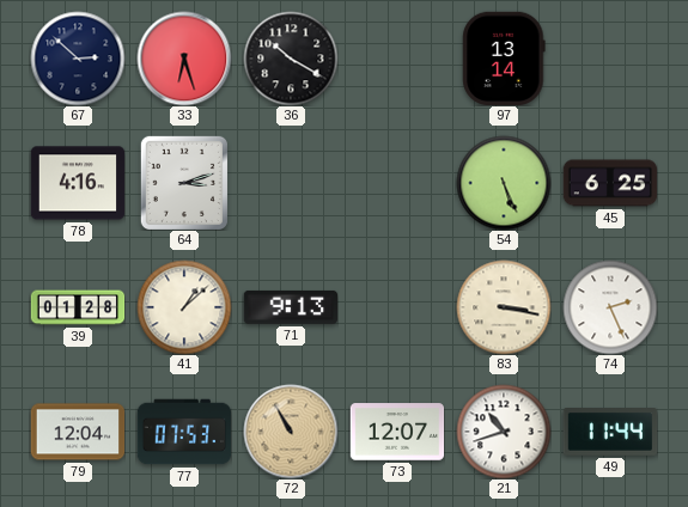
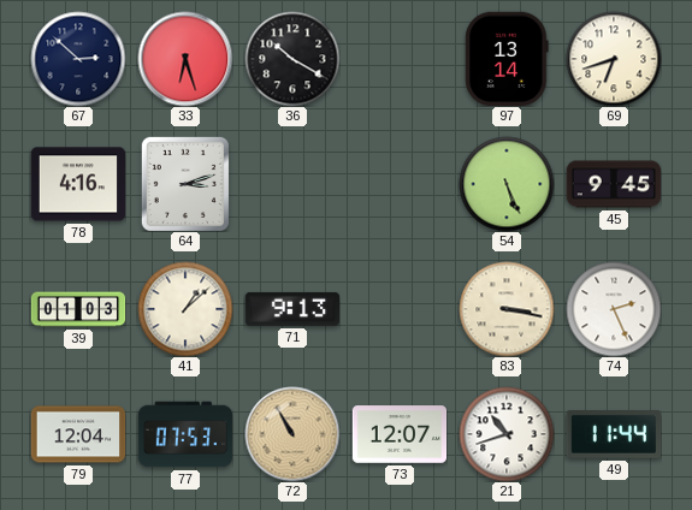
69: none -> 6:42 (614, 59)
45: 6:25 -> 9:45 (614, 184)
39: 01:28 -> 01:03 (78, 309)
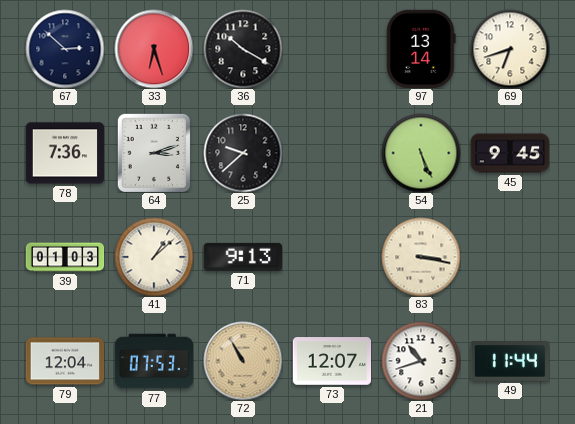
78: 4:16 -> 7:36 (65, 153)
25: none -> 9:38 (243, 153)
74: 2:26 -> none (614, 309)
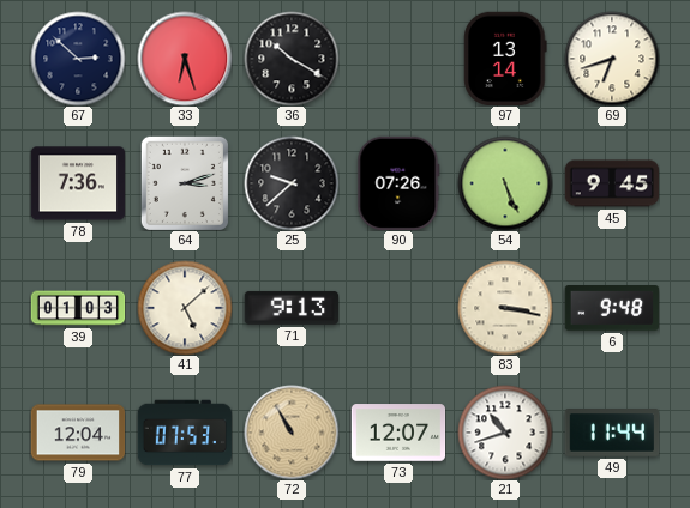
90: none -> 07:26 (398, 182)
41: 1:08 -> 5:08 (185, 308)
6: none -> 9:48 (611, 309)
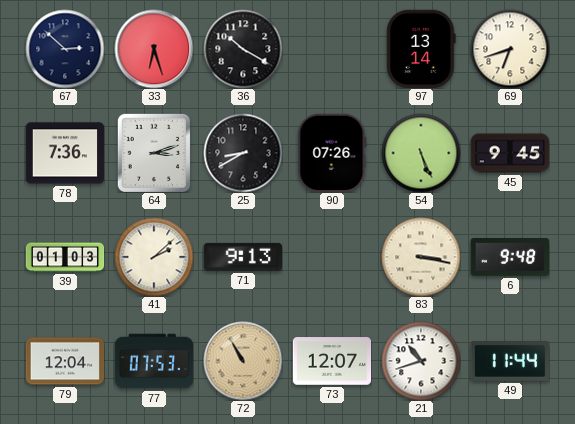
25: 9:38 -> 8:40 (243, 153)
41: 5:08 -> 2:08 (154, 257)
